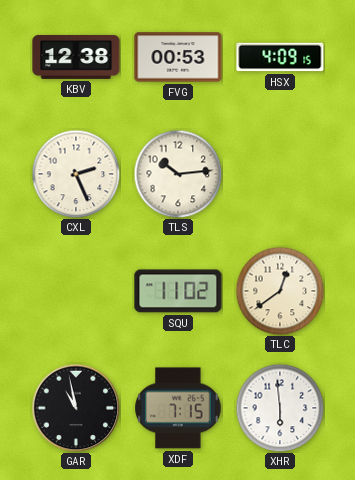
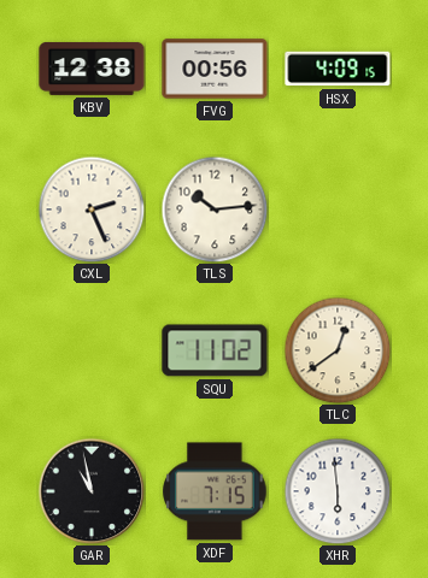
FVG: 00:53 -> 00:56 (215, 69)
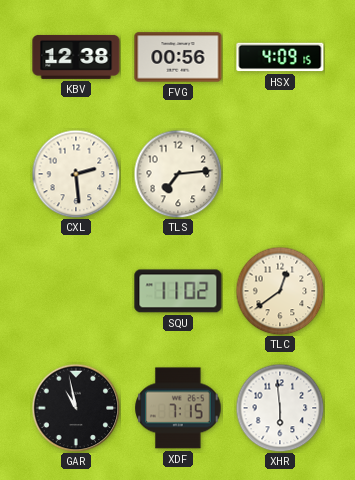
CXL: 2:26 -> 2:29 (76, 174)
TLS: 10:14 -> 7:14 (178, 174)
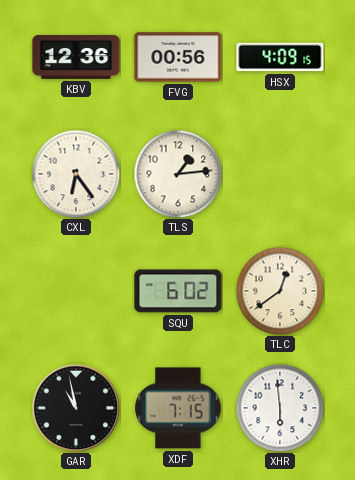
KBV: 12:38 -> 12:36 (76, 57)
CXL: 2:29 -> 6:24 (76, 174)
TLS: 7:14 -> 1:14 (178, 174)
SQU: 11:02 -> 6:02 (178, 291)
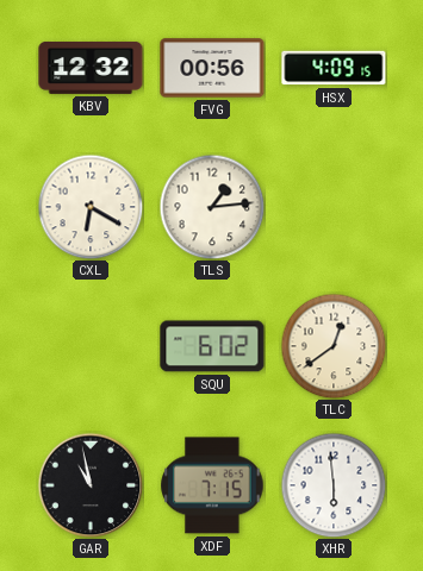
KBV: 12:36 -> 12:32 (91, 68)
CXL: 6:24 -> 6:20 (91, 207)
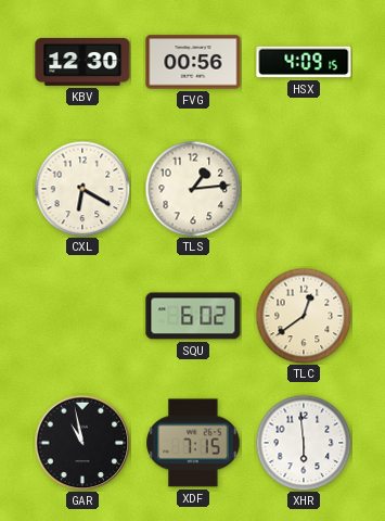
KBV: 12:32 -> 12:30 (82, 62)
